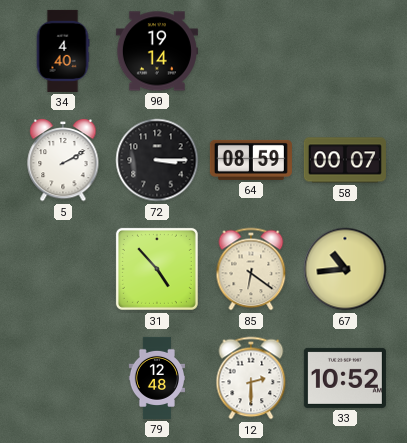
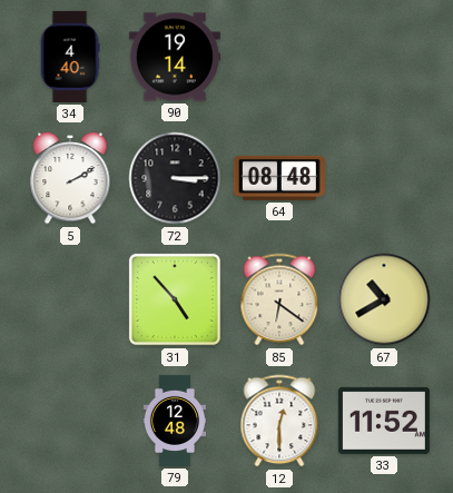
64: 08:59 -> 08:48 (279, 178)
58: 00:07 -> none (345, 160)
67: 10:44 -> 10:40 (384, 299)
12: 2:30 -> 12:30 (279, 421)
33: 10:52 -> 11:52 (384, 421)
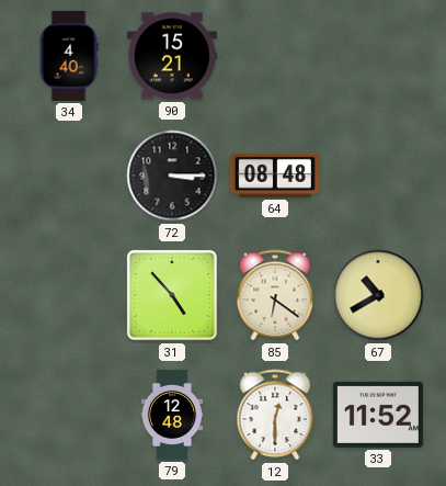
90: 19:14 -> 15:21 (172, 56)
5: 2:10 -> none (70, 178)
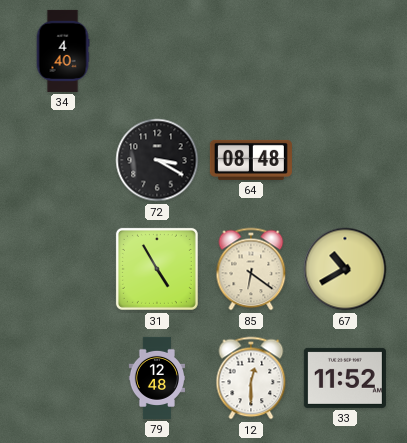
90: 15:21 -> none (172, 56)
72: 3:15 -> 3:20 (157, 160)
31: 4:53 -> 4:55 (157, 269)
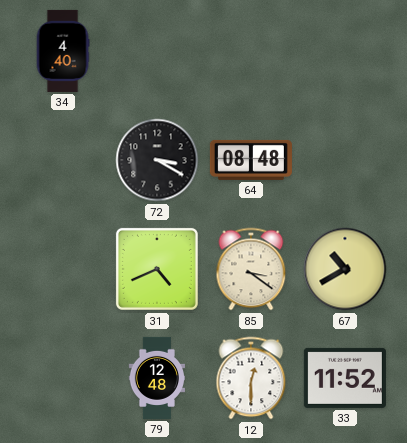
31: 4:55 -> 4:41 (157, 269)
85: 6:21 -> 3:21 (251, 269)
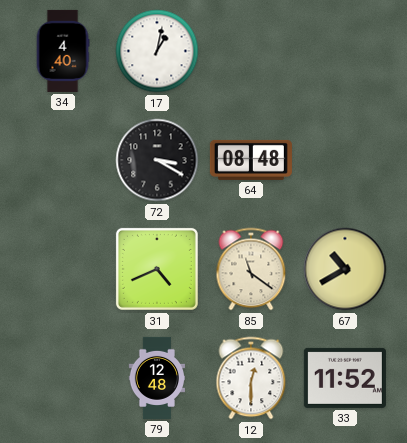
17: none -> 1:02 (157, 51)
85: 3:21 -> 11:21 (251, 269)
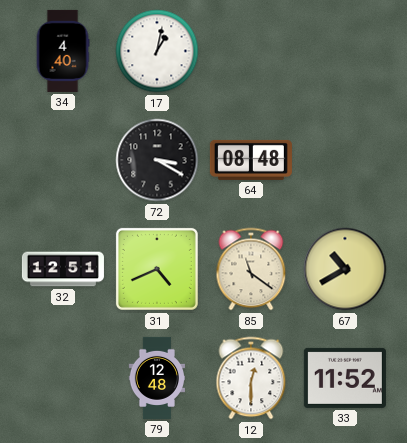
32: none -> 12:51 (63, 269)
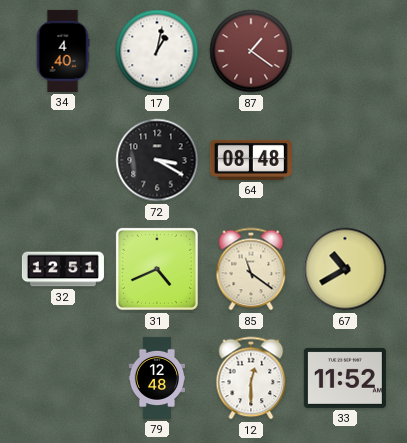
87: none -> 1:21 (251, 51)
